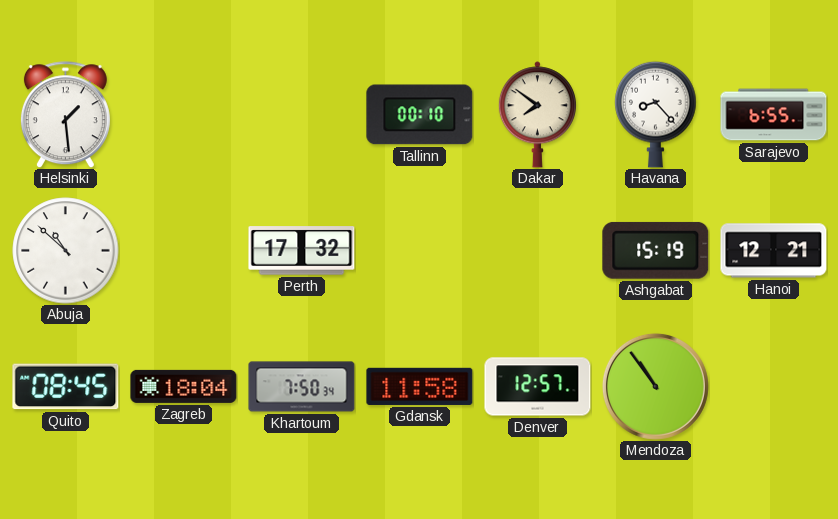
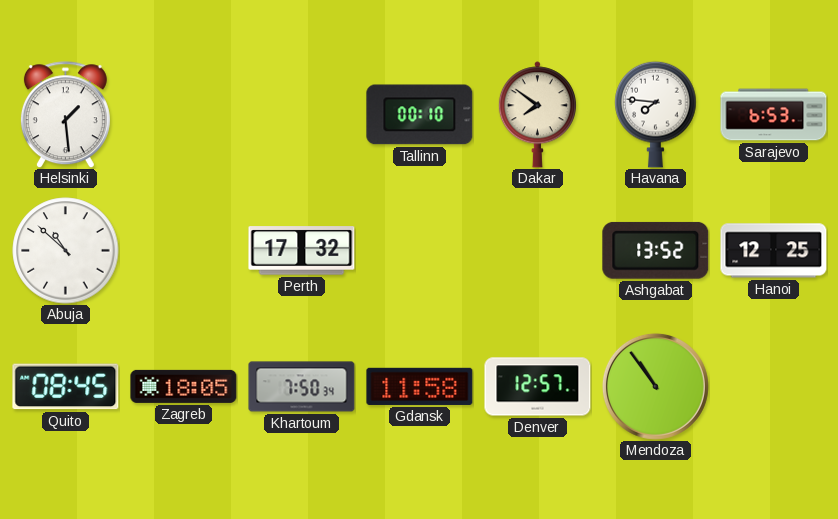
Havana: 8:23 -> 7:46 (656, 114)
Sarajevo: 6:55 -> 6:53 (774, 115)
Ashgabat: 15:19 -> 13:52 (656, 250)
Hanoi: 12:21 -> 12:25 (774, 251)
Zagreb: 18:04 -> 18:05 (184, 386)
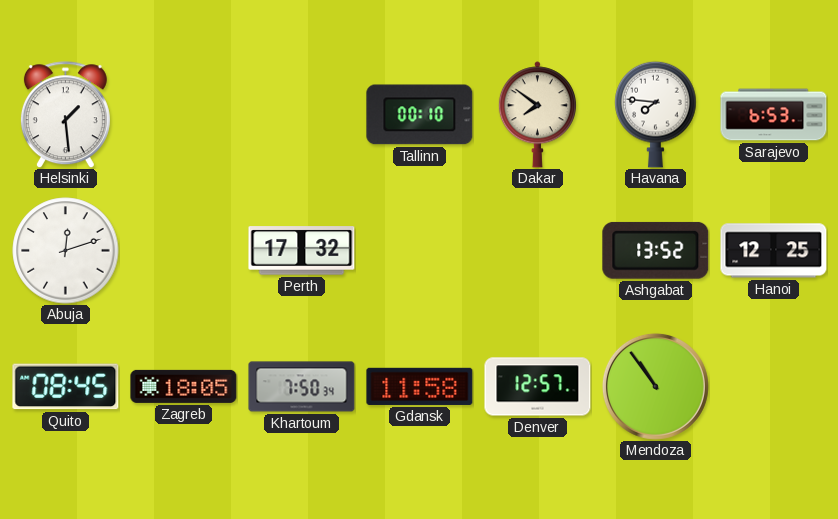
Abuja: 10:52 -> 12:12 (66, 251)
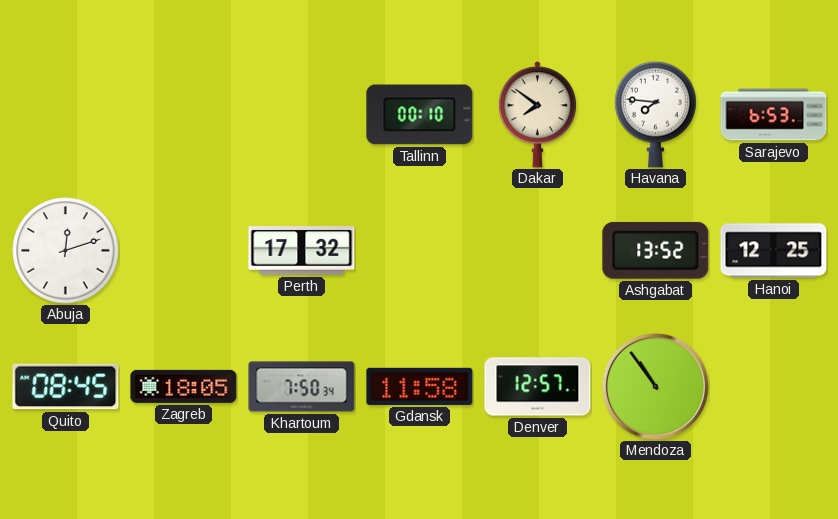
Helsinki: 1:29 -> none (65, 115)
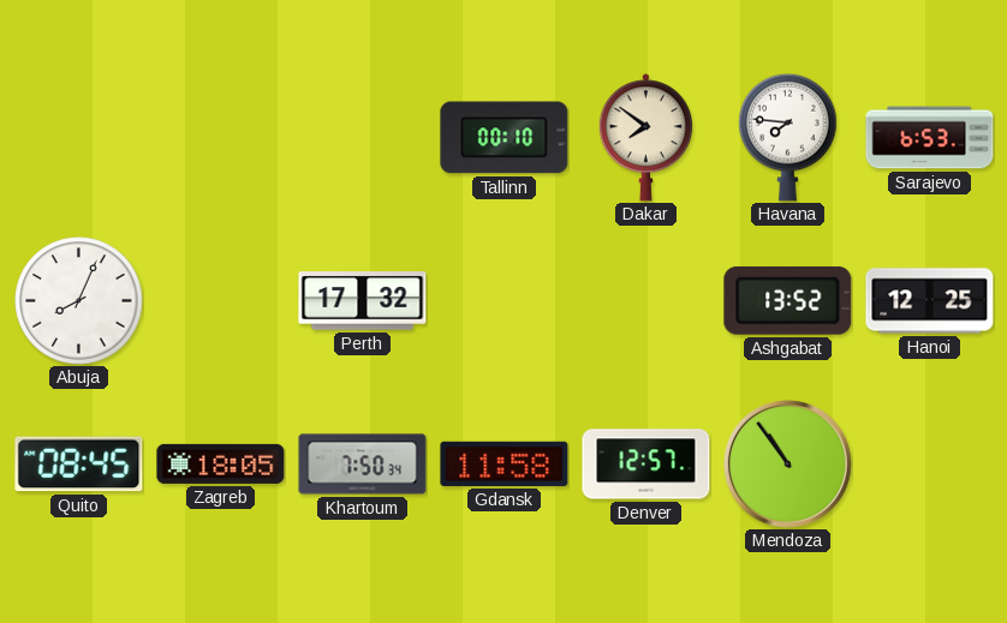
Abuja: 12:12 -> 8:04 (79, 301)
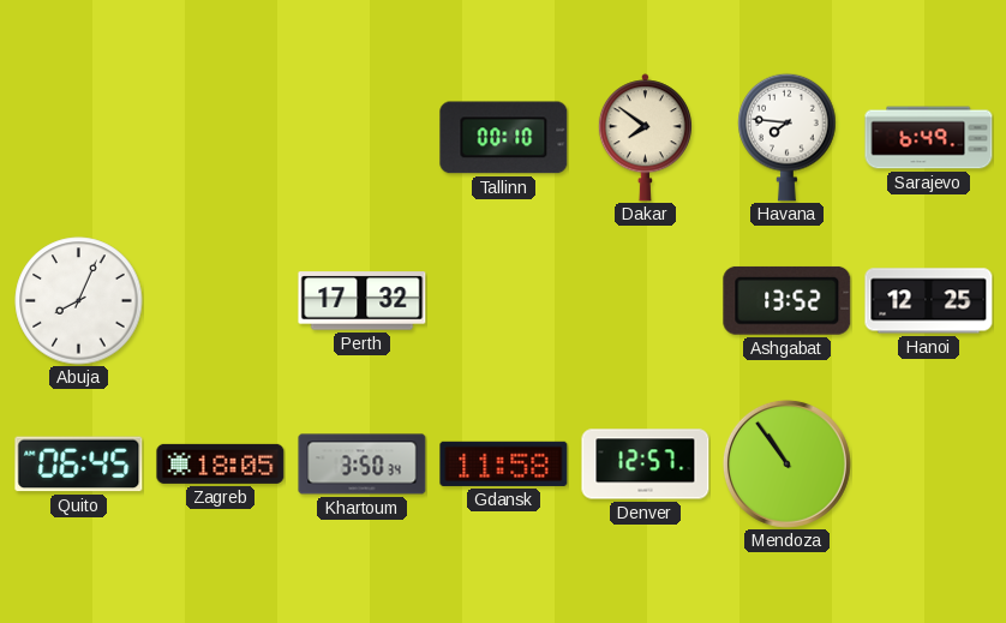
Sarajevo: 6:53 -> 6:49 (929, 138)
Quito: 08:45 -> 06:45 (79, 465)
Khartoum: 7:50 -> 3:50 (363, 465)
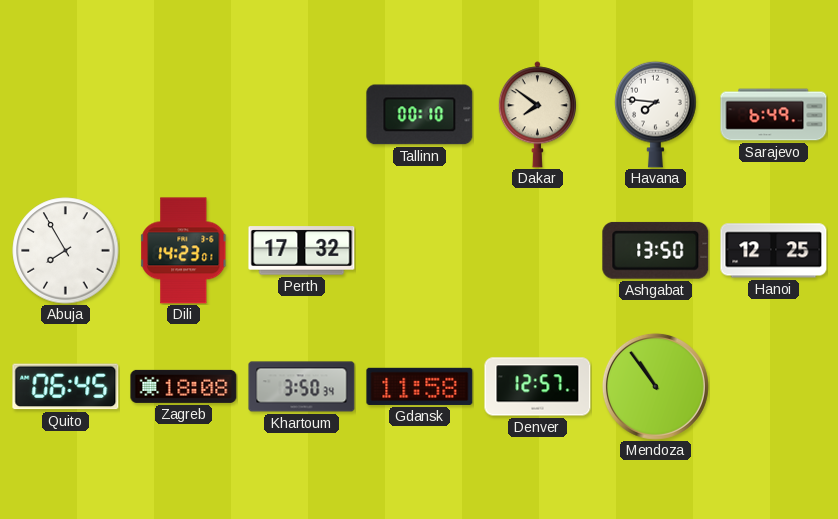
Abuja: 8:04 -> 7:55 (66, 251)
Dili: none -> 14:23 (184, 251)
Ashgabat: 13:52 -> 13:50 (656, 250)
Zagreb: 18:05 -> 18:08 (184, 386)
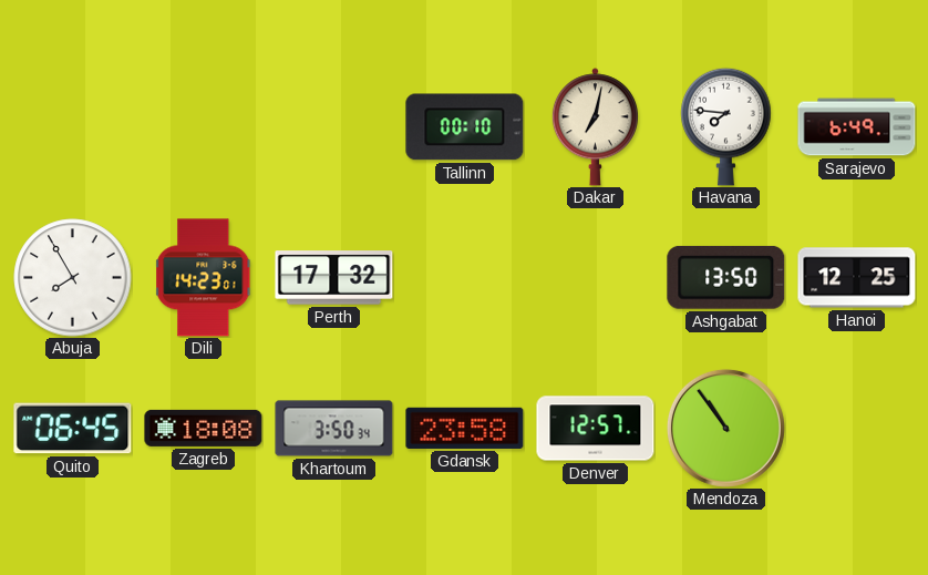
Dakar: 7:51 -> 7:02 (595, 127)
Gdansk: 11:58 -> 23:58 (465, 428)
